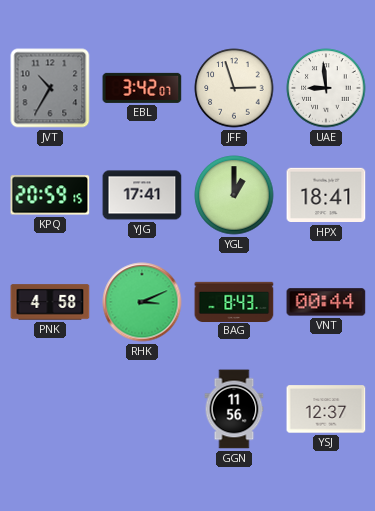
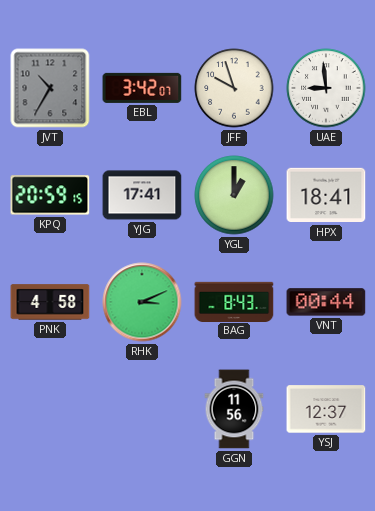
JFF: 2:57 -> 9:57 (234, 88)
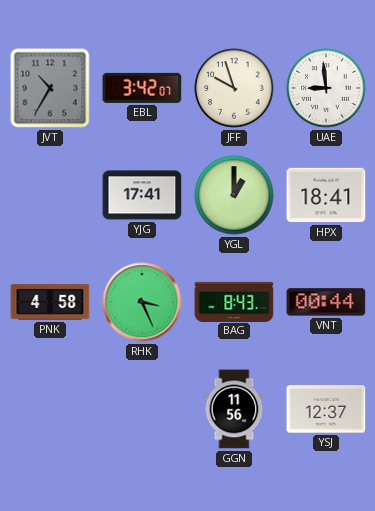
KPQ: 20:59 -> none (50, 195)
RHK: 3:11 -> 3:26 (142, 302)
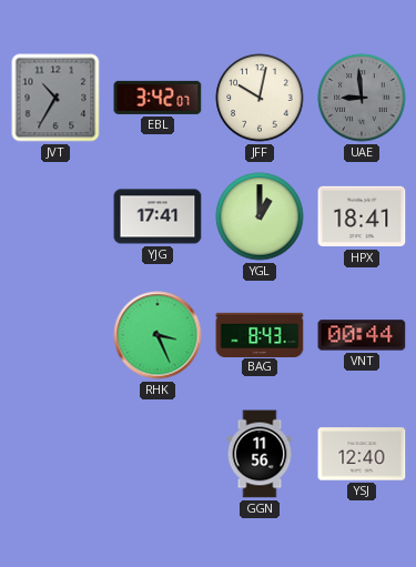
JFF: 9:57 -> 10:02 (260, 98)
UAE dial: white -> grey (362, 98)
PNK: 4:58 -> none (50, 302)
YSJ: 12:37 -> 12:40 (362, 454)
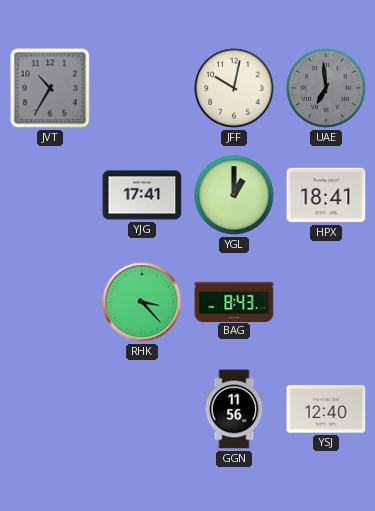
EBL: 3:42 -> none (158, 98)
UAE: 8:59 -> 6:59 (326, 88)
RHK: 3:26 -> 3:23 (142, 302)
VNT: 00:44 -> none (362, 335)
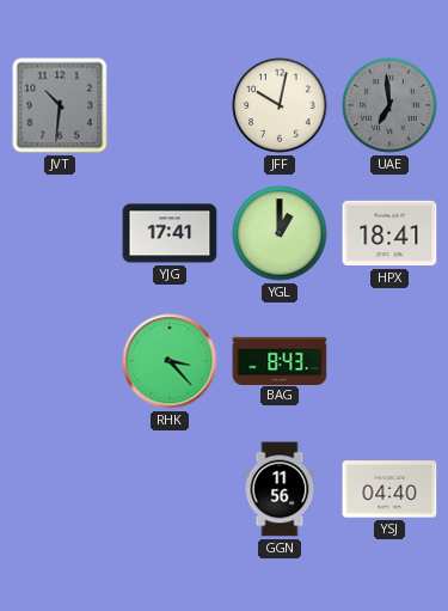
JVT: 10:35 -> 10:31 (60, 105)
YSJ: 12:40 -> 04:40 (389, 489)
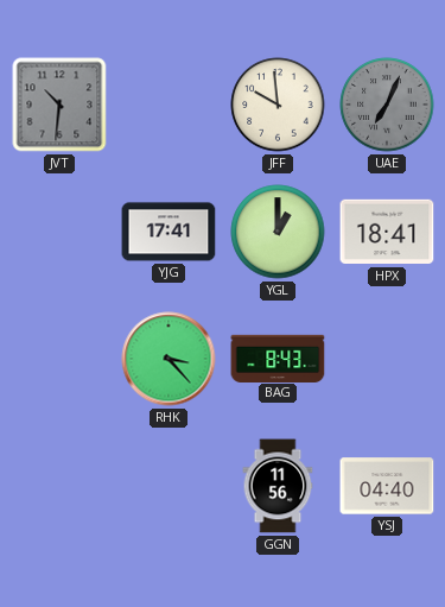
JFF: 10:02 -> 9:59 (278, 105)
UAE: 6:59 -> 7:04 (387, 105)
